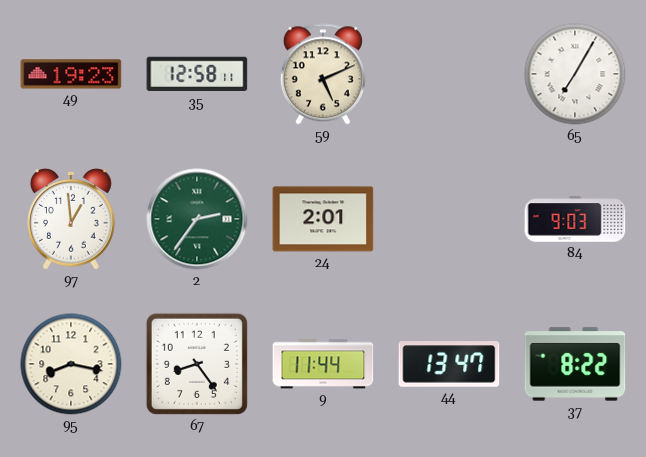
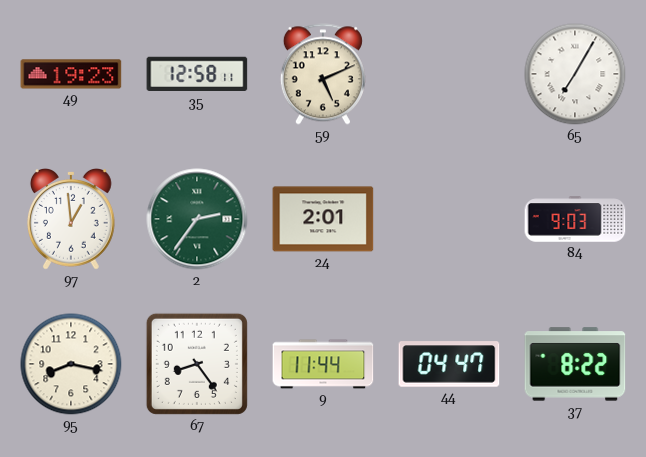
44: 13:47 -> 04:47 (449, 364)
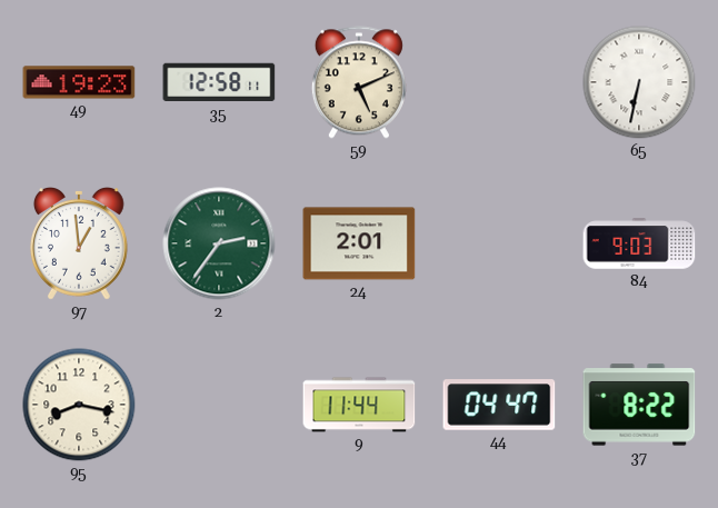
65: 7:05 -> 6:32 (639, 82)
67: 8:24 -> none (197, 364)
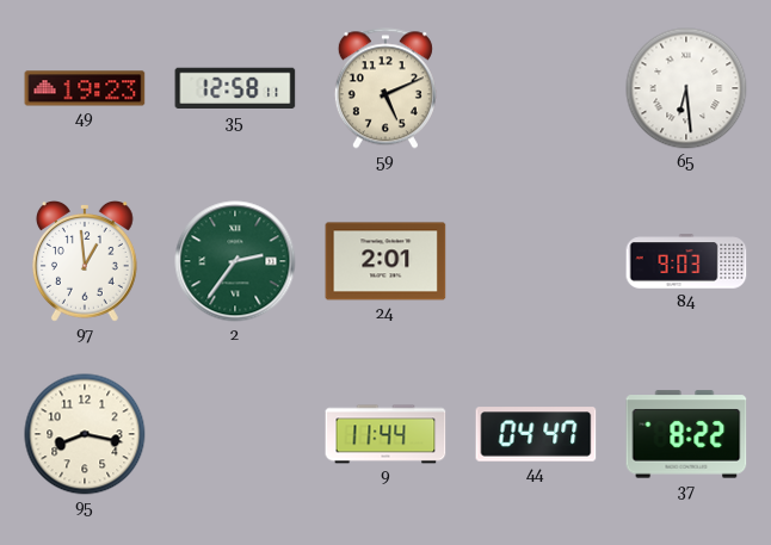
65: 6:32 -> 6:29 (686, 88)
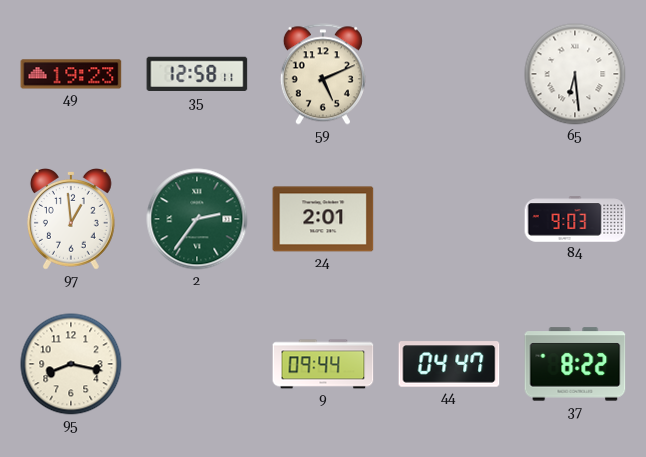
9: 11:44 -> 09:44 (323, 364)
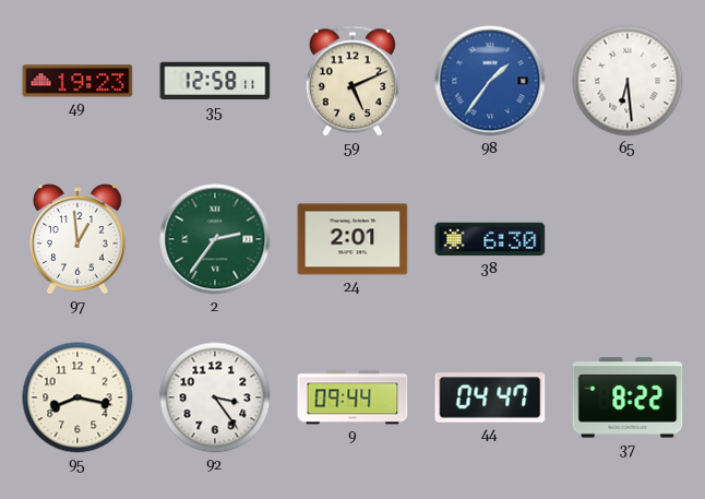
98: none -> 1:36 (490, 81)
38: none -> 6:30 (490, 239)
84: 9:03 -> none (575, 219)
92: none -> 3:24 (215, 397)
